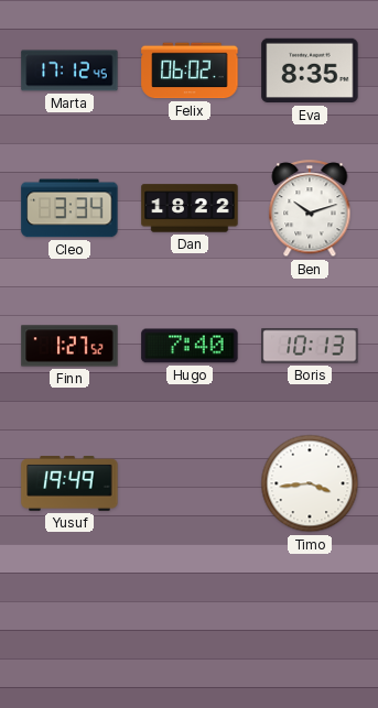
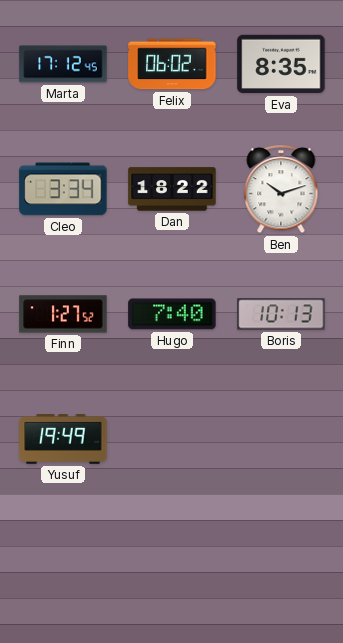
Timo: 3:44 -> none (310, 483)
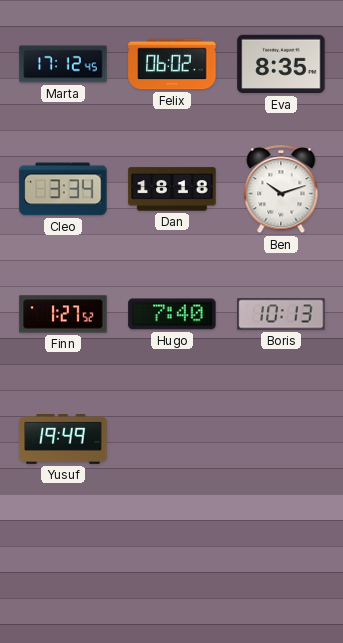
Dan: 18:22 -> 18:18 (172, 189)
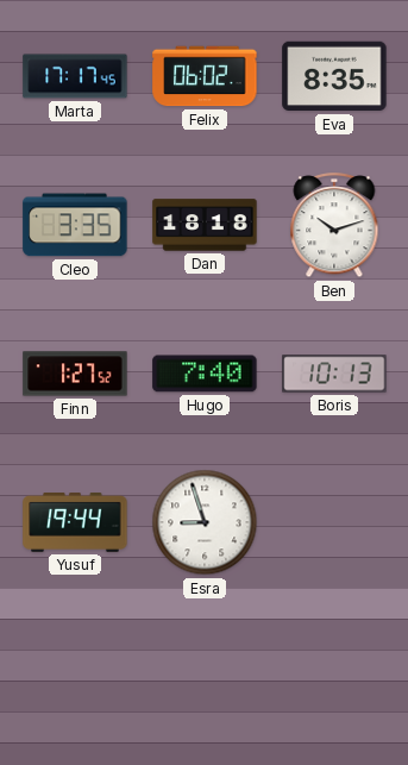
Marta: 17:12 -> 17:17 (75, 76)
Cleo: 3:34 -> 3:35 (75, 225)
Yusuf: 19:49 -> 19:44 (75, 523)
Esra: none -> 8:57 (205, 522)
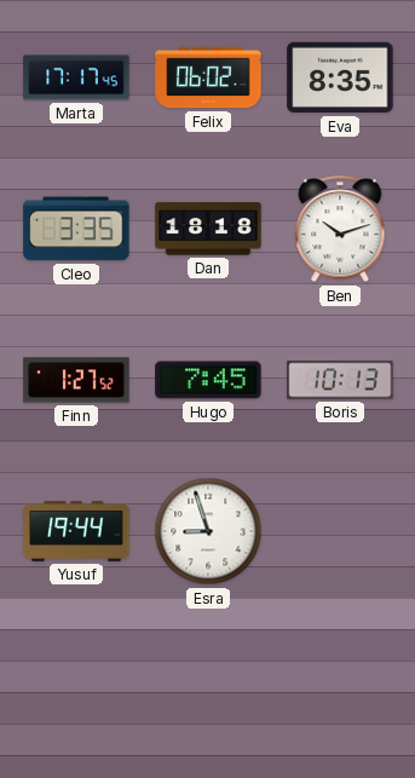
Hugo: 7:40 -> 7:45 (208, 380)
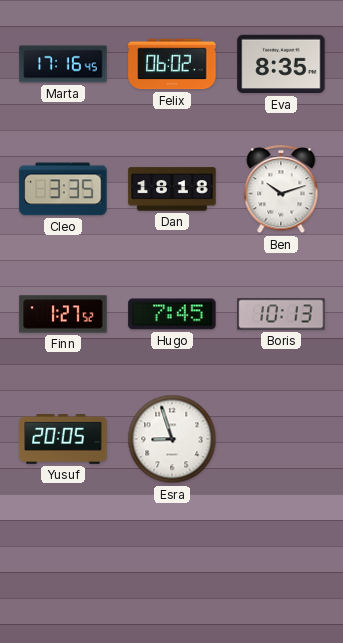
Marta: 17:17 -> 17:16 (63, 64)
Yusuf: 19:44 -> 20:05 (63, 440)
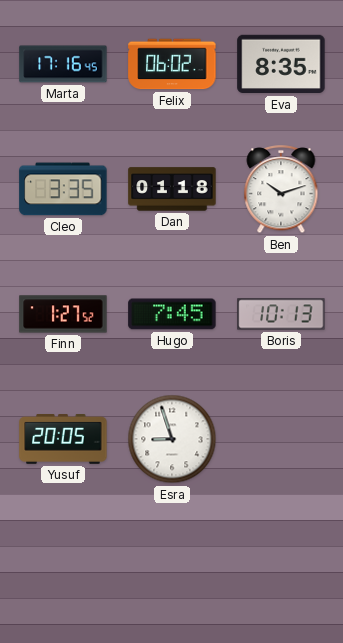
Dan: 18:18 -> 01:18 (172, 189)
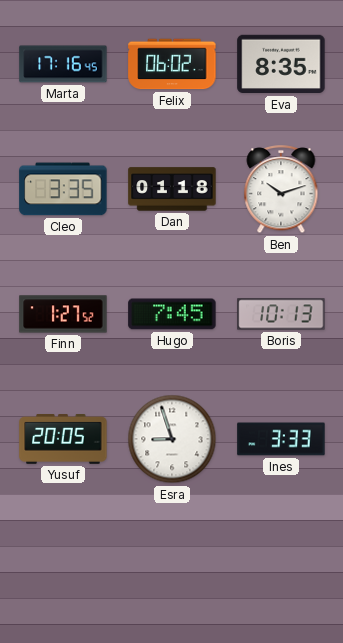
Ines: none -> 3:33 (281, 439)
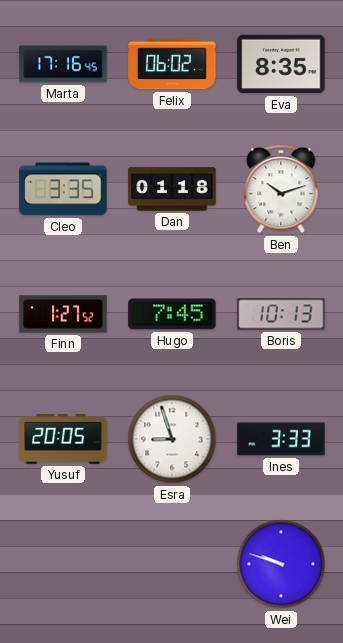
Wei: none -> 9:48 (281, 564)
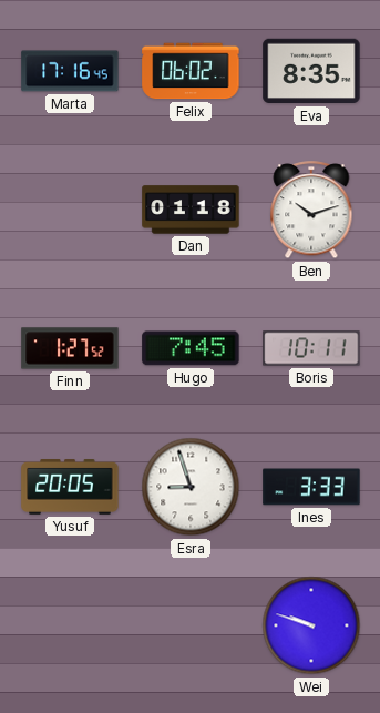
Cleo: 3:35 -> none (63, 189)
Boris: 10:13 -> 10:11 (311, 348)
